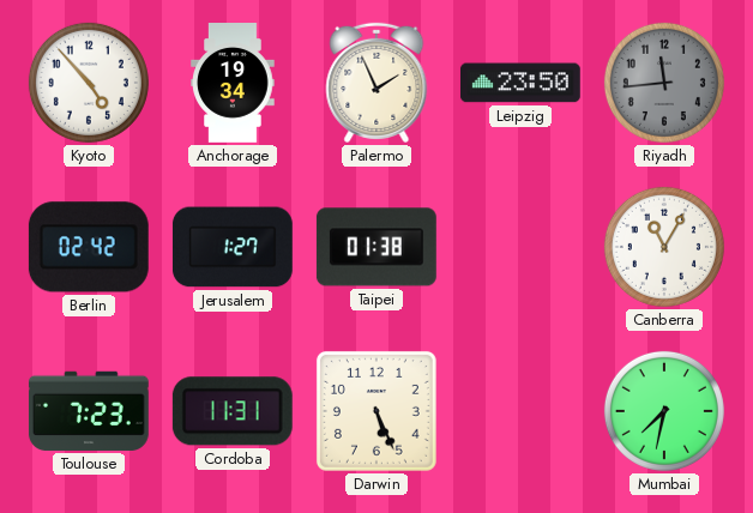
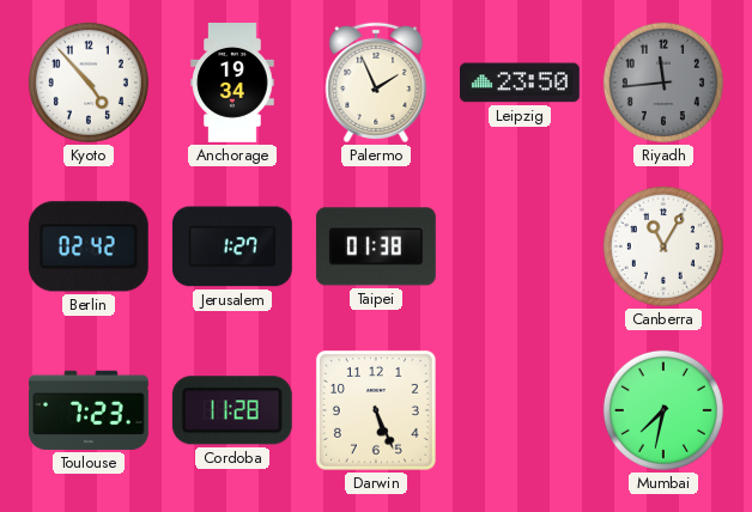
Cordoba: 11:31 -> 11:28 (232, 410)
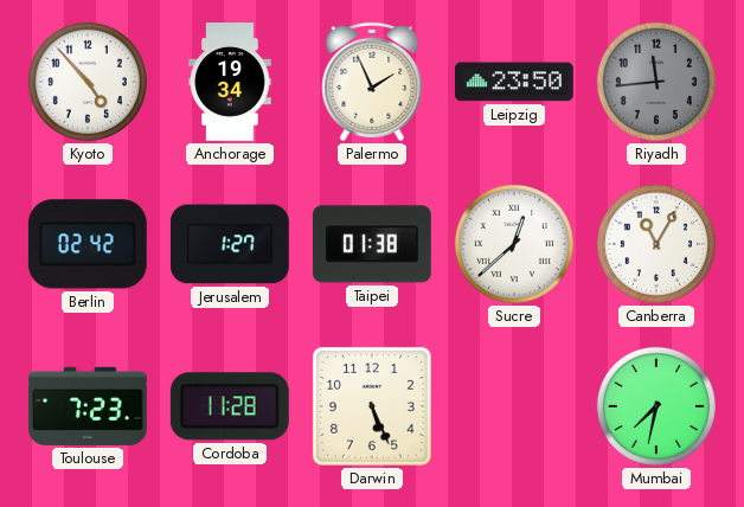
Sucre: none -> 12:38 (514, 244)
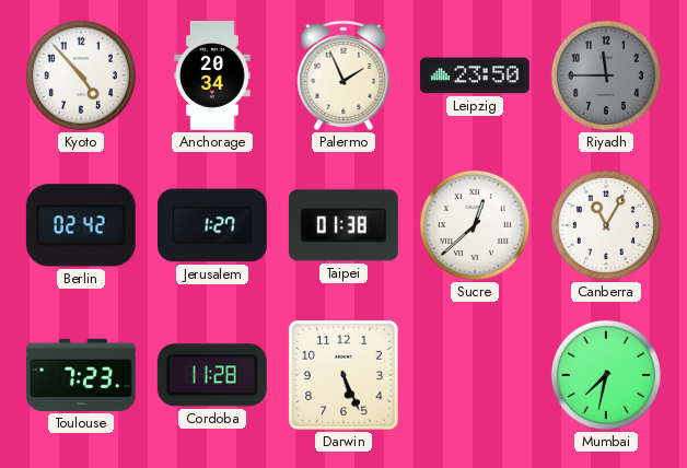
Anchorage: 19:34 -> 20:34 (212, 77)
Riyadh: 11:44 -> 11:45 (606, 75)
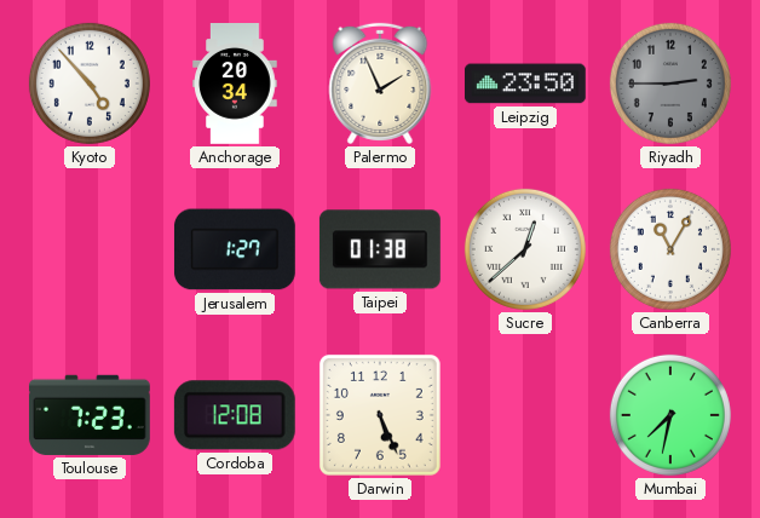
Riyadh: 11:45 -> 2:45 (670, 84)
Berlin: 02:42 -> none (81, 225)
Cordoba: 11:28 -> 12:08 (235, 415)
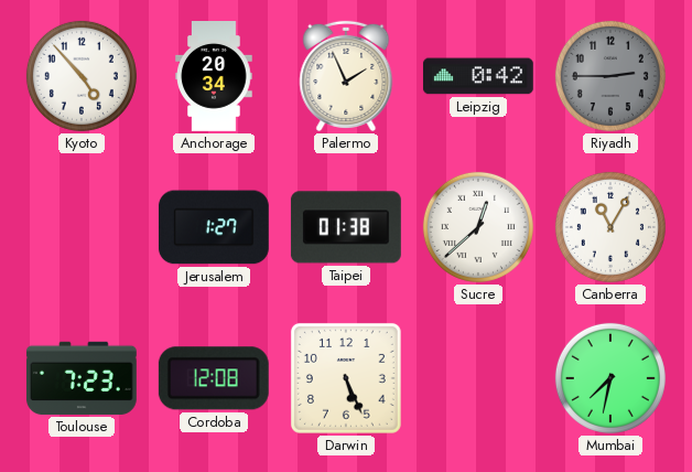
Leipzig: 23:50 -> 0:42 (478, 76)
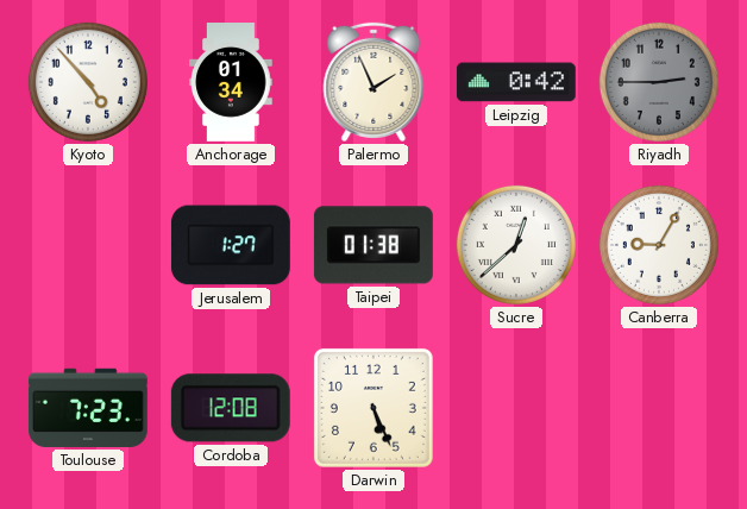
Anchorage: 20:34 -> 01:34 (231, 83)
Canberra: 11:05 -> 9:05 (659, 245)
Mumbai: 7:32 -> none (610, 378)
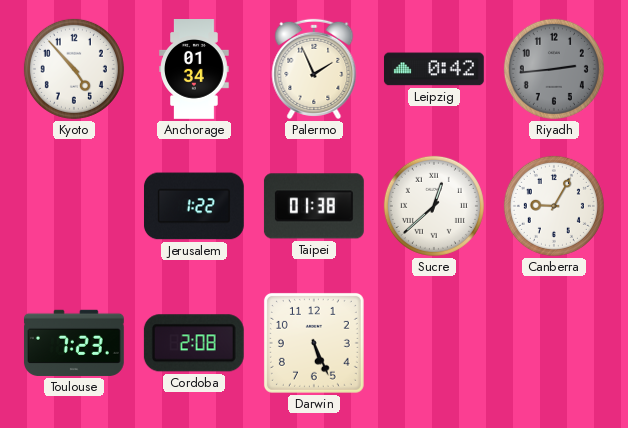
Riyadh: 2:45 -> 2:44 (554, 69)
Jerusalem: 1:27 -> 1:22 (194, 206)
Cordoba: 12:08 -> 2:08 (194, 343)
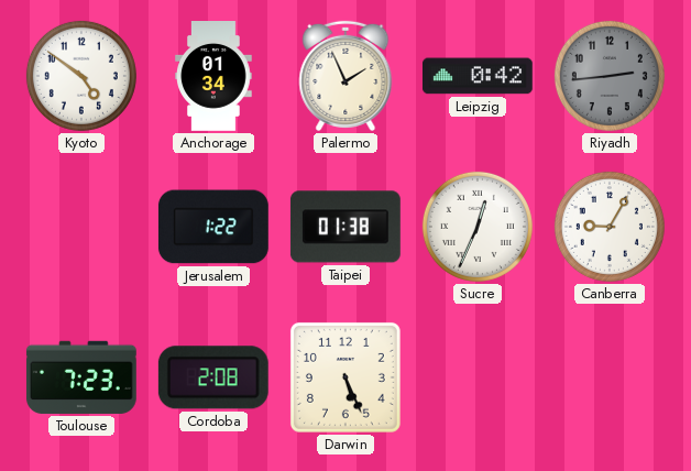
Kyoto: 4:53 -> 4:51 (81, 76)
Sucre: 12:38 -> 12:34 (478, 227)
